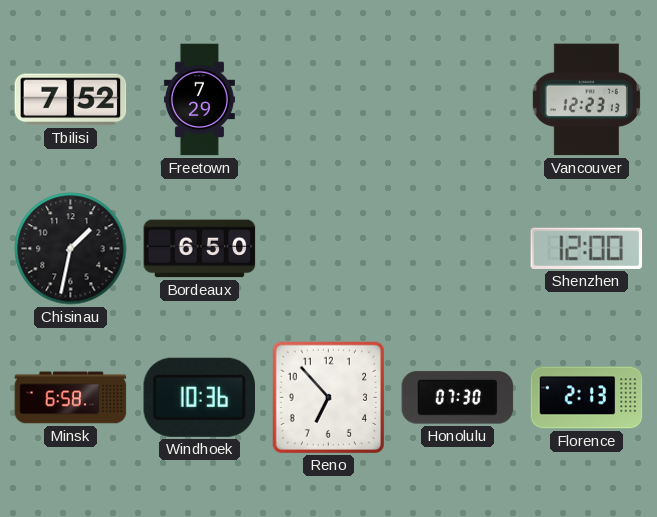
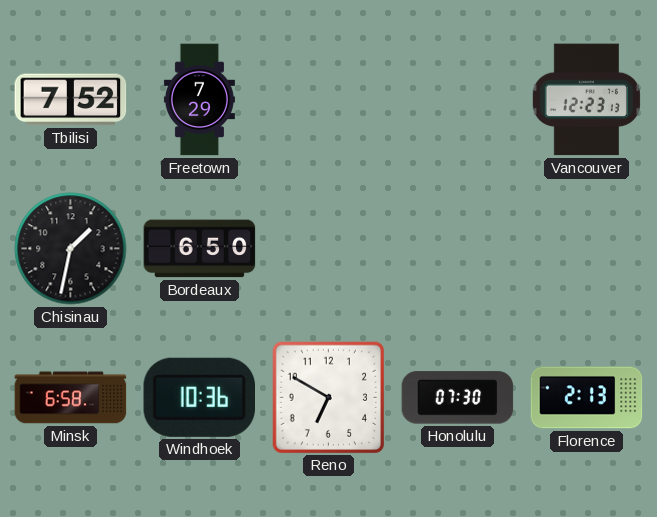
Shenzhen: 12:00 -> none (587, 248)
Reno: 6:53 -> 6:50 (328, 397)
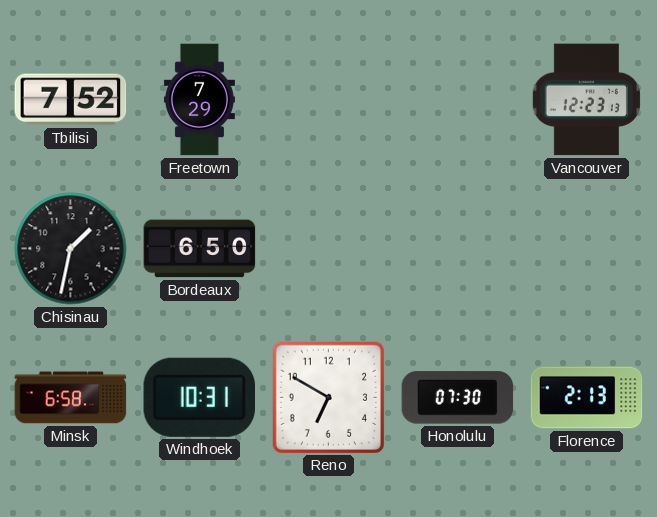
Windhoek: 10:36 -> 10:31 (199, 397)
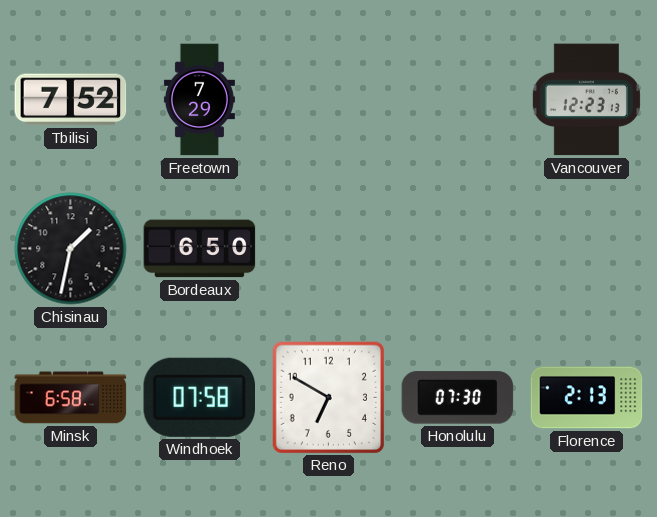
Windhoek: 10:31 -> 07:58 (199, 397)
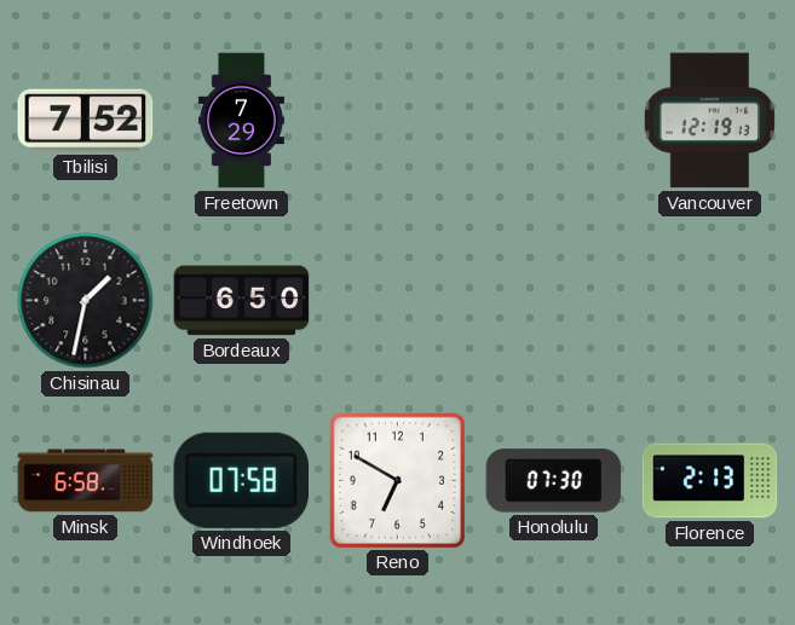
Vancouver: 12:23 -> 12:19 (709, 121)
